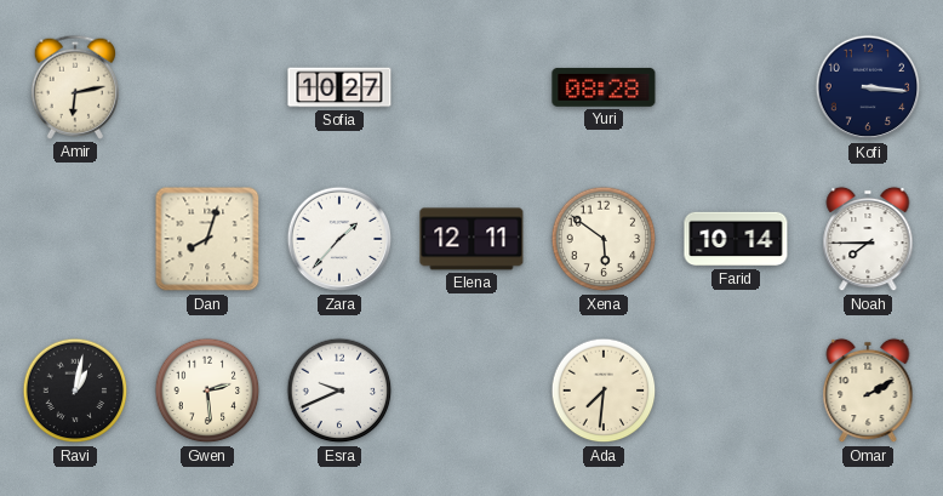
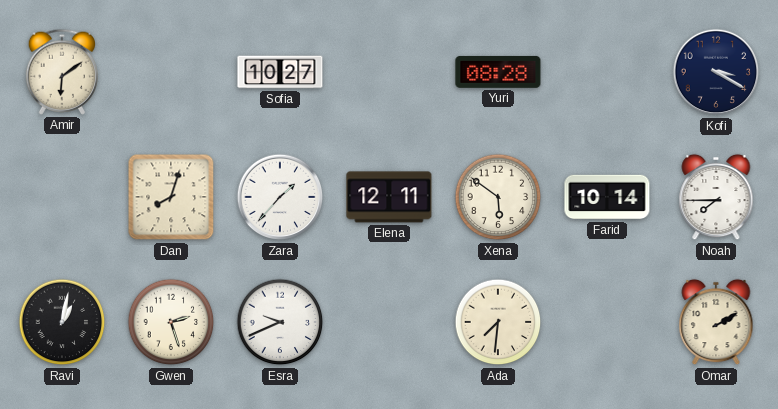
Amir: 6:13 -> 6:09 (61, 72)
Kofi: 3:16 -> 3:20 (716, 72)
Gwen: 2:29 -> 2:27 (171, 322)
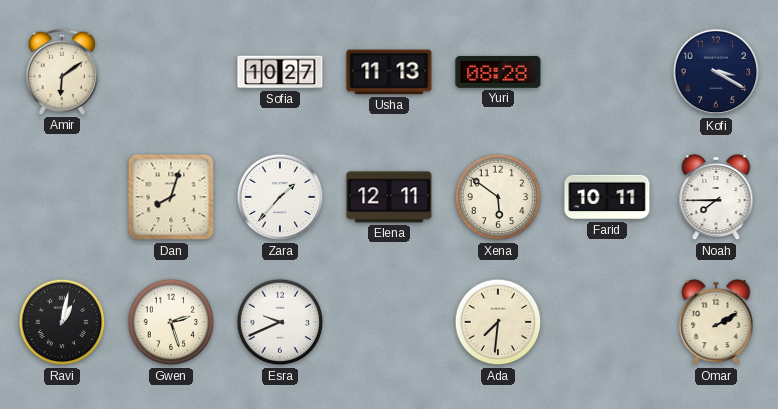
Usha: none -> 11:13 (389, 72)
Farid: 10:14 -> 10:11 (607, 197)
